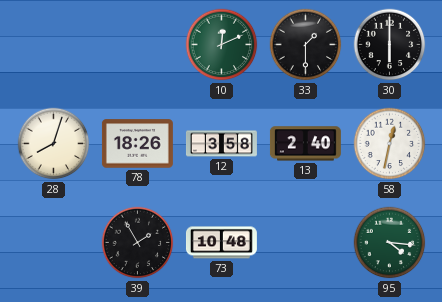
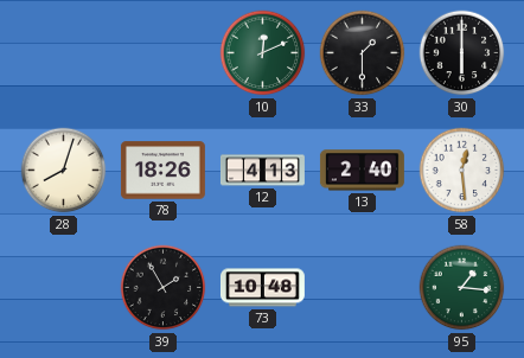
12: 3:58 -> 4:13 (262, 171)
58: 12:32 -> 12:29 (462, 171)
95: 4:16 -> 1:16 (462, 288)
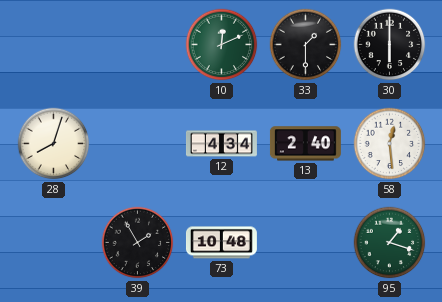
78: 18:26 -> none (162, 171)
12: 4:13 -> 4:34 (221, 144)
95: 1:16 -> 1:18 (390, 243)
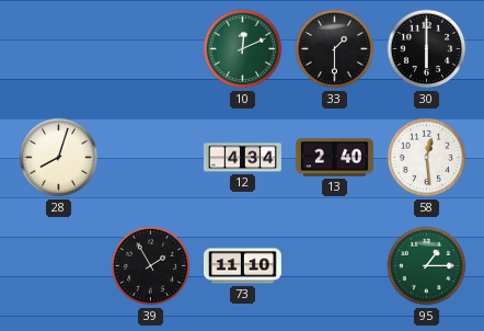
73: 10:48 -> 11:10 (242, 266)
95: 1:18 -> 1:15 (427, 266)
